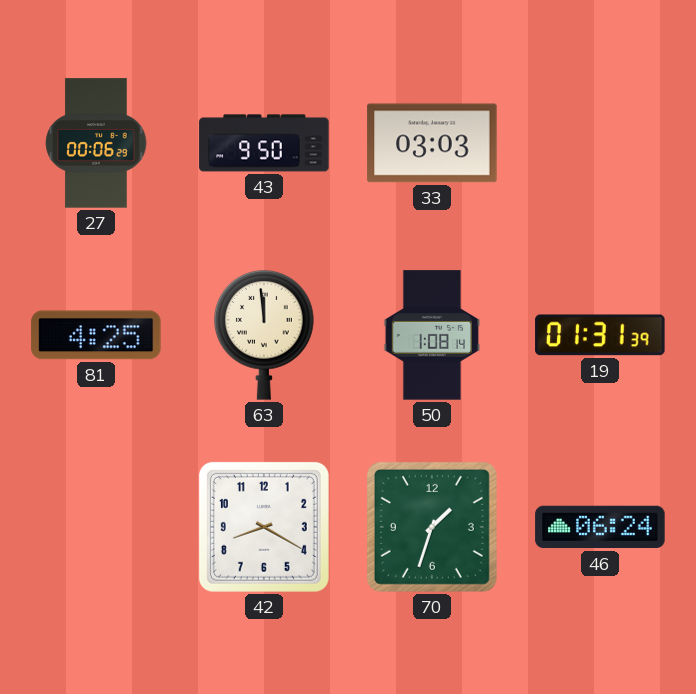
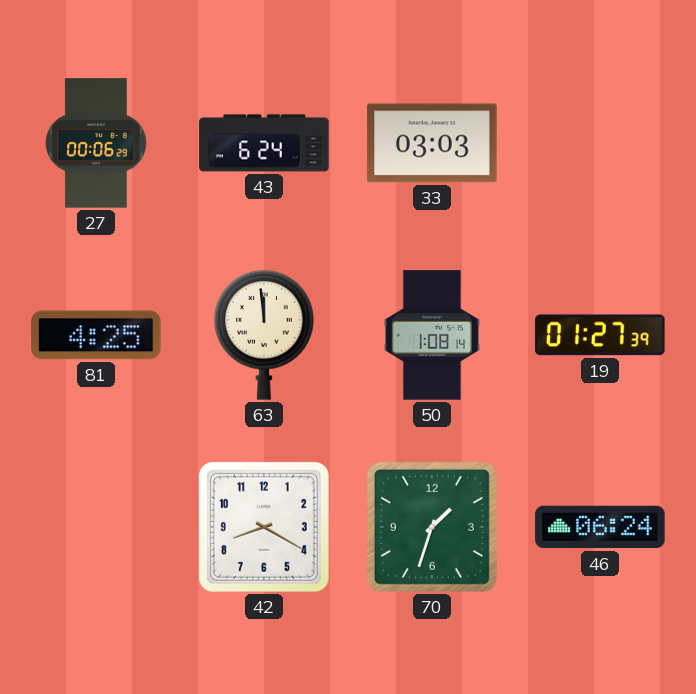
43: 9:50 -> 6:24 (264, 143)
19: 01:31 -> 01:27 (600, 335)
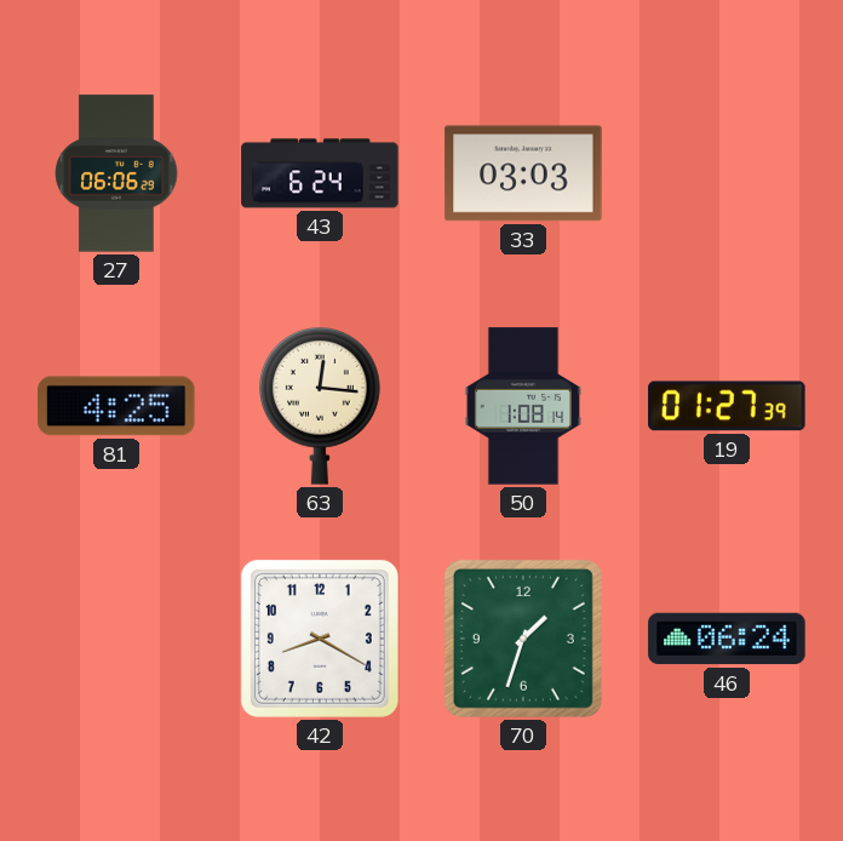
27: 00:06 -> 06:06 (116, 173)
63: 11:59 -> 12:16 (321, 407)
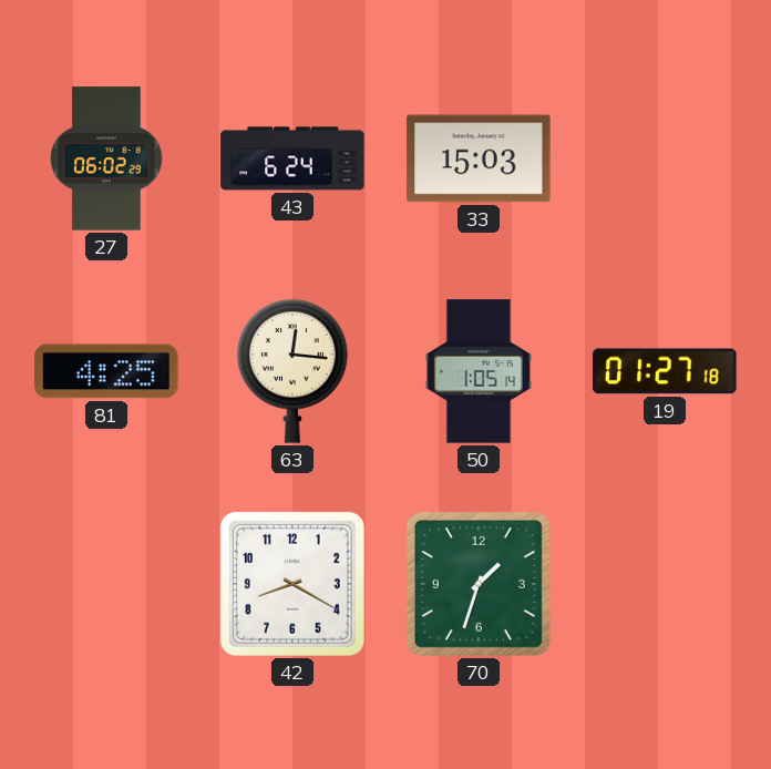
27: 06:06 -> 06:02 (106, 158)
33: 03:03 -> 15:03 (479, 158)
50: 1:08 -> 1:05 (479, 371)
19: 01:27:39 -> 01:27:18 (665, 371)
46: 06:24 -> none (727, 639)
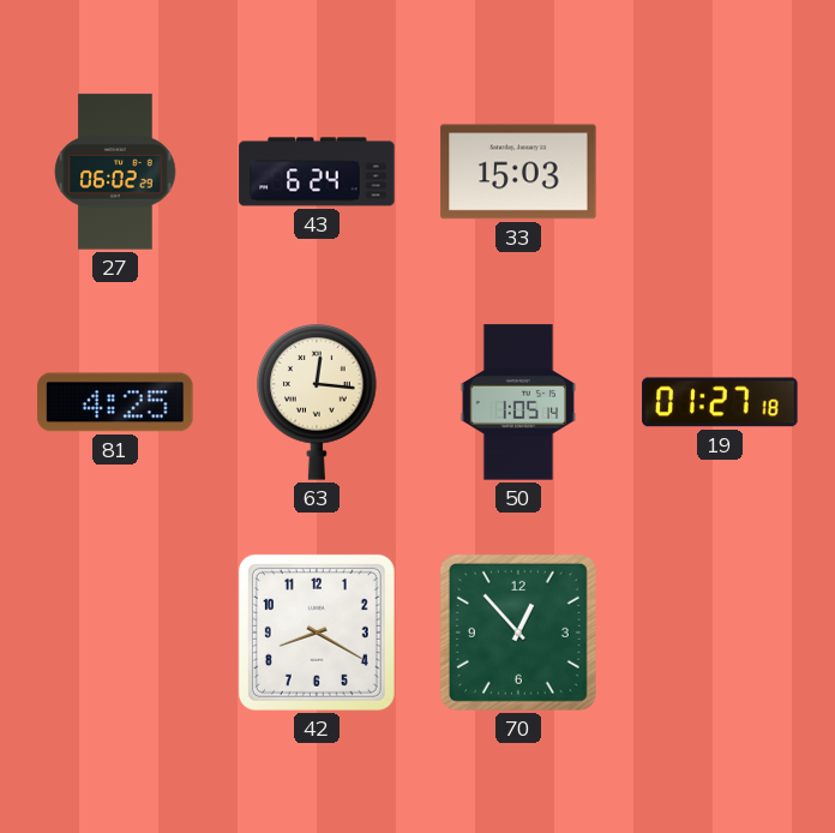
70: 1:33 -> 12:53 (518, 633)
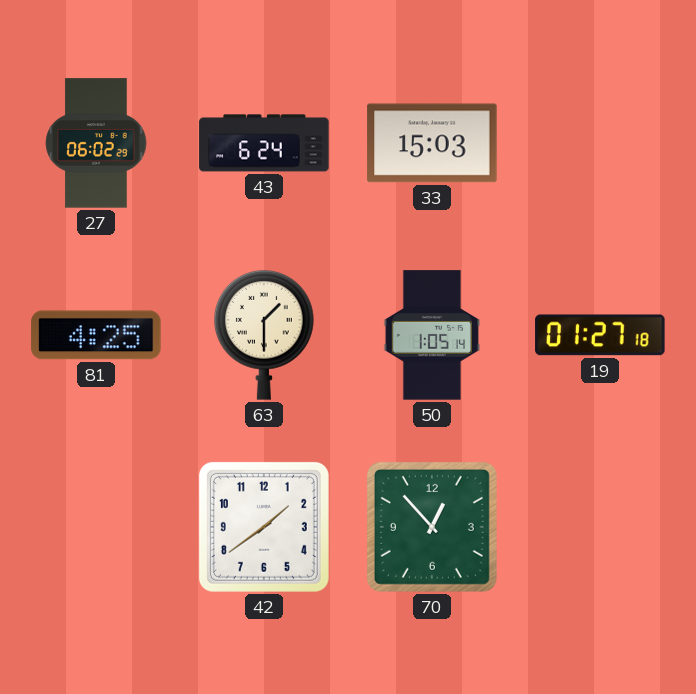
63: 12:16 -> 1:30 (265, 336)
42: 8:20 -> 1:39 (264, 527)
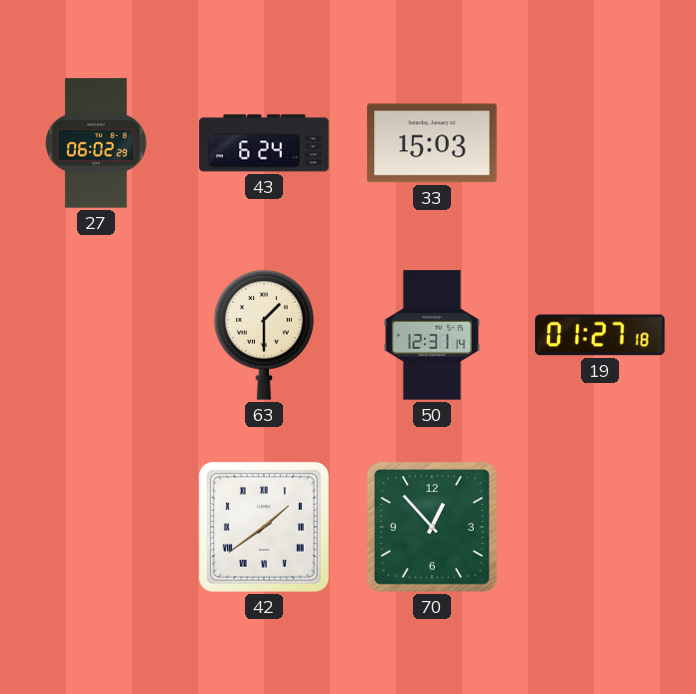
81: 4:25 -> none (96, 335)
50: 1:05 -> 12:31 (432, 335)
42 numerals: Arabic -> Roman (264, 527)
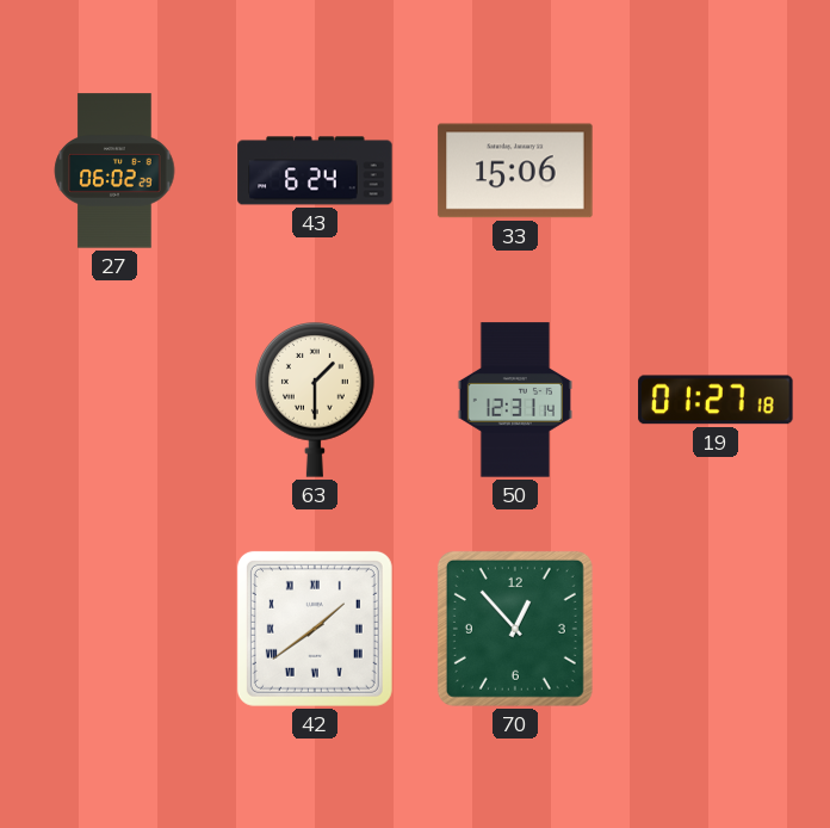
33: 15:03 -> 15:06 (515, 171)
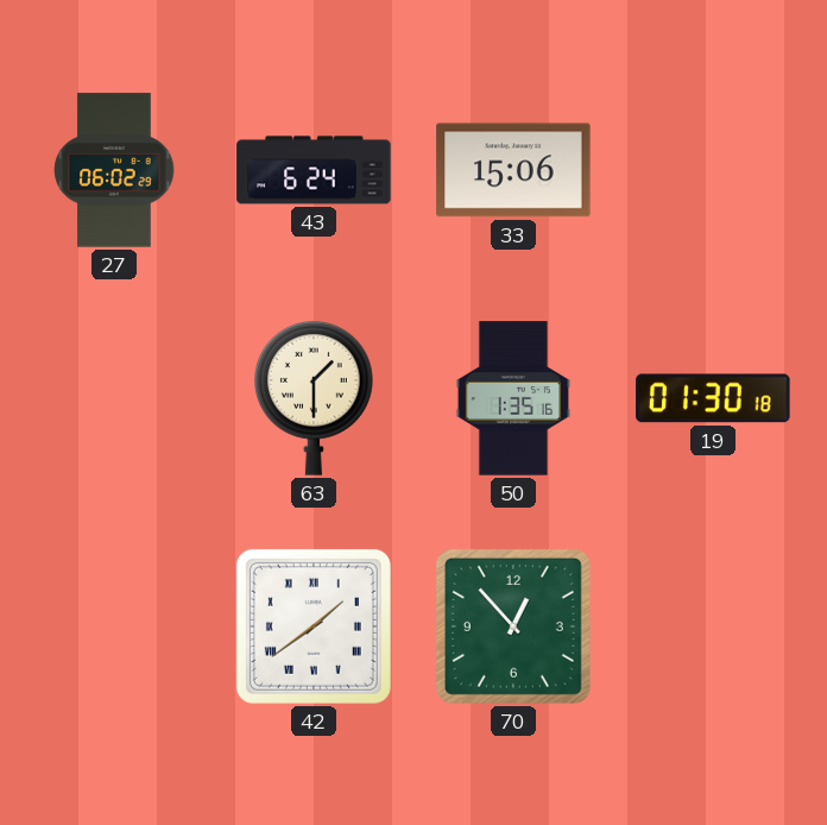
50: 12:31 -> 1:35 (513, 398)
19: 01:27 -> 01:30 (713, 398)
